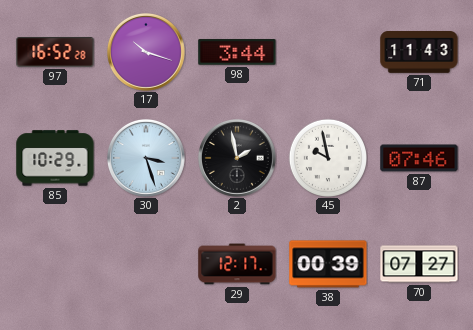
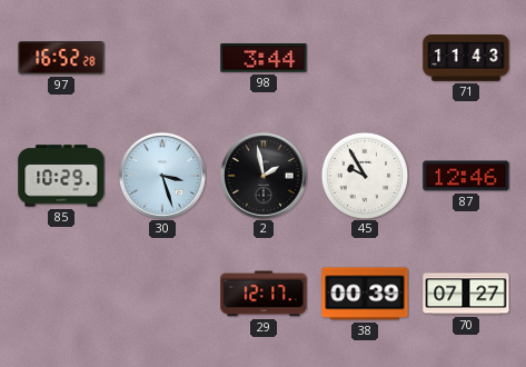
17: 10:18 -> none (146, 52)
45: 9:58 -> 9:55 (364, 175)
87: 07:46 -> 12:46 (466, 176)
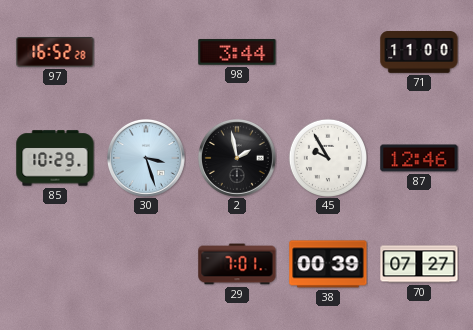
71: 11:43 -> 11:00 (419, 53)
29: 12:17 -> 7:01 (237, 264)
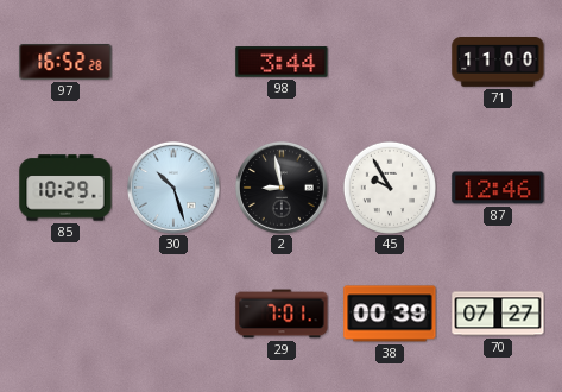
30: 3:27 -> 10:27 (173, 188)
2: 1:58 -> 8:58 (282, 188)
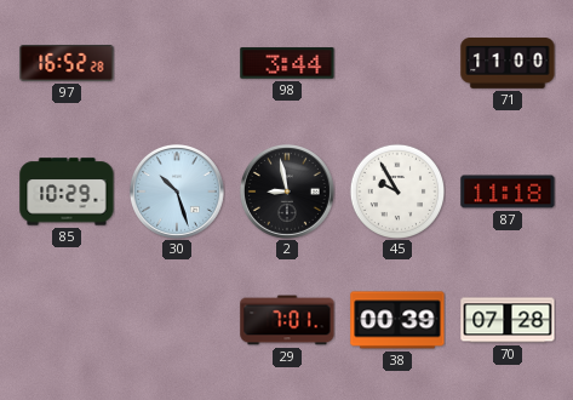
87: 12:46 -> 11:18 (508, 192)
70: 07:27 -> 07:28 (508, 320)
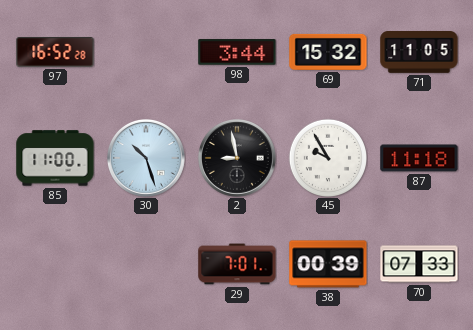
69: none -> 15:32 (328, 52)
71: 11:00 -> 11:05 (419, 53)
85: 10:29 -> 11:00 (55, 158)
70: 07:28 -> 07:33 (419, 264)
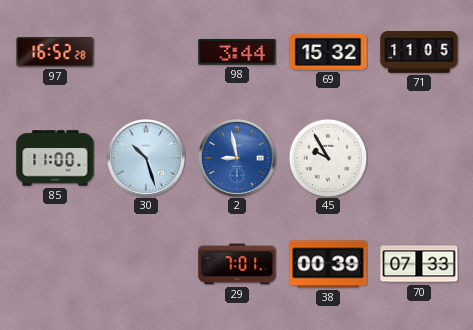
2 dial: black -> blue (237, 158)
87: 11:18 -> none (419, 158)
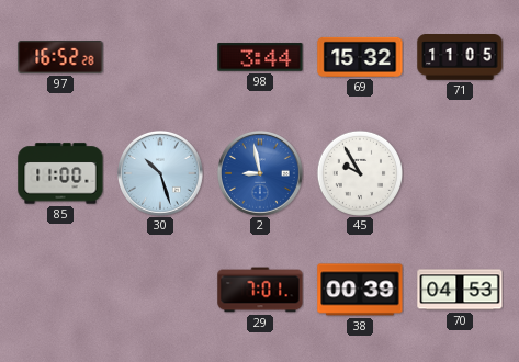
70: 07:33 -> 04:53 (460, 290)
